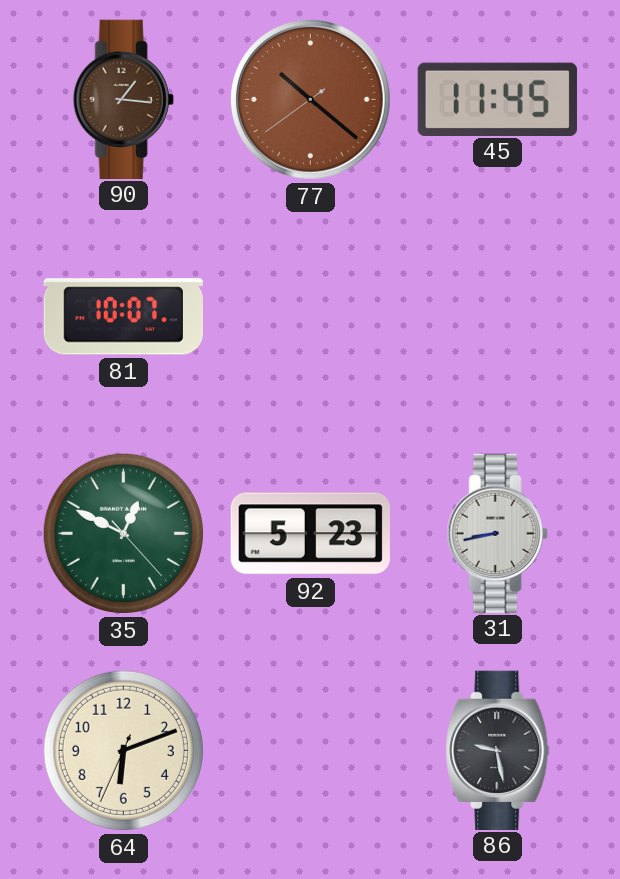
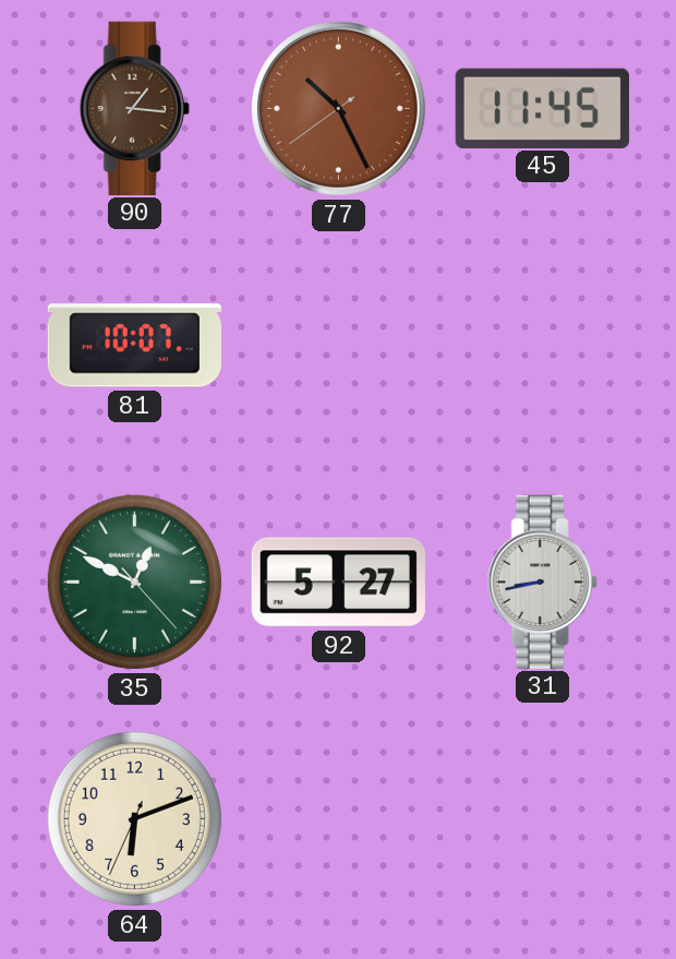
77: 10:21 -> 10:25 (338, 108)
92: 5:23 -> 5:27 (338, 583)
86: 9:28 -> none (498, 750)
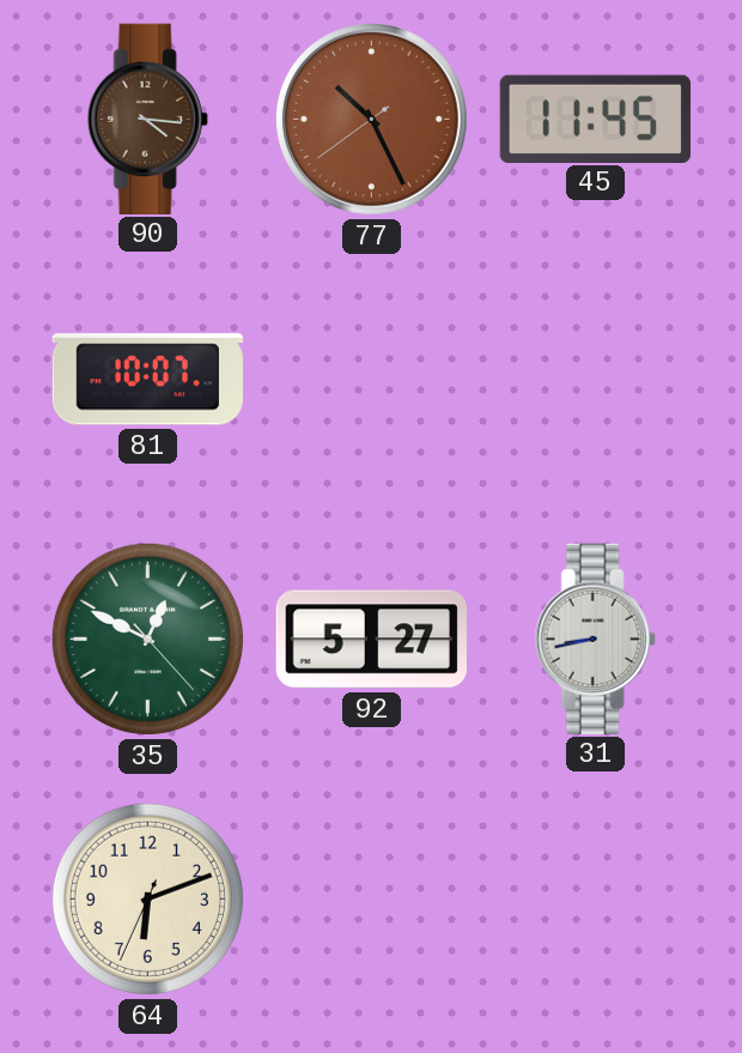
90: 1:16 -> 4:16 (147, 119)
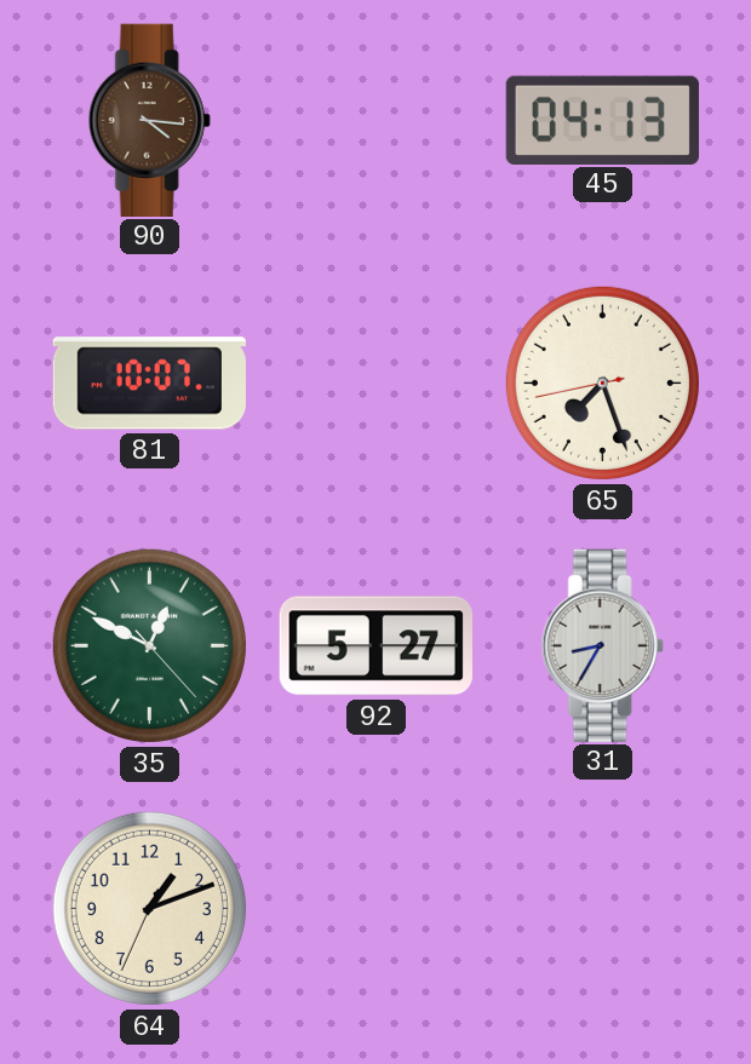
77: 10:25 -> none (371, 119)
45: 11:45 -> 04:13 (602, 120)
65: none -> 7:26 (602, 383)
31: 8:43 -> 8:35 (602, 645)
64: 6:11 -> 1:11 (149, 908)
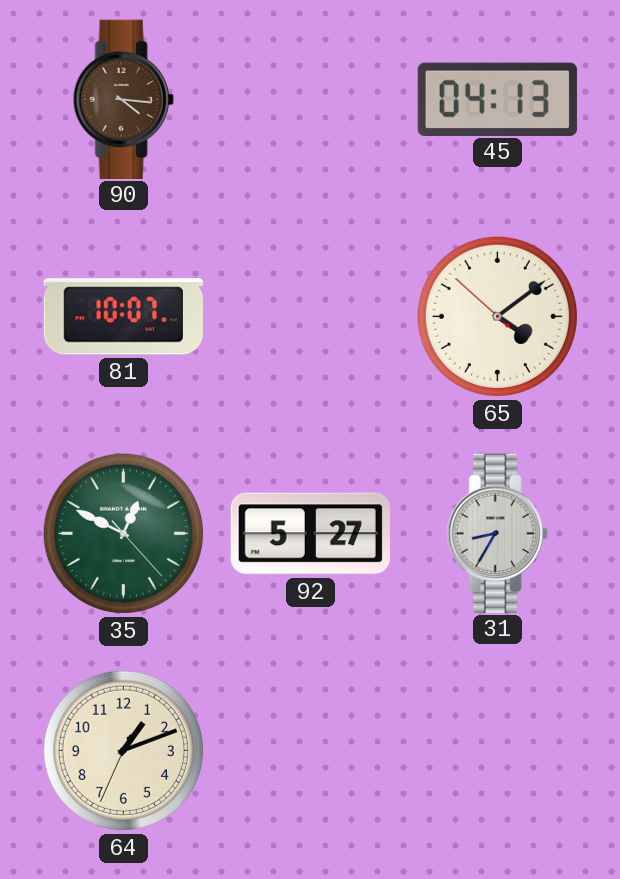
65: 7:26 -> 4:08 (497, 316)
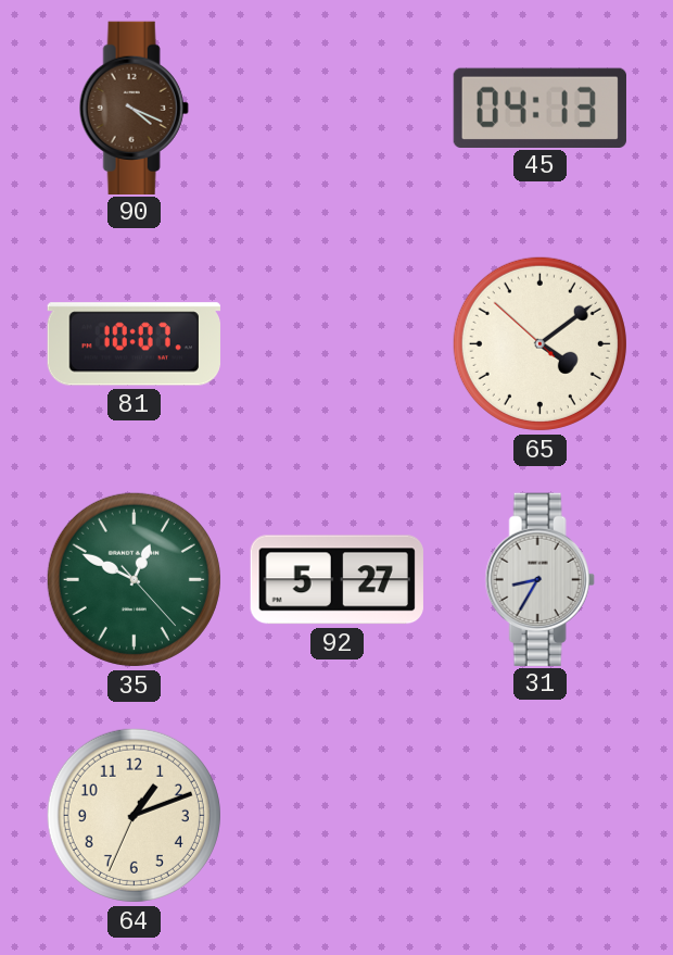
90: 4:16 -> 4:19 (134, 108)
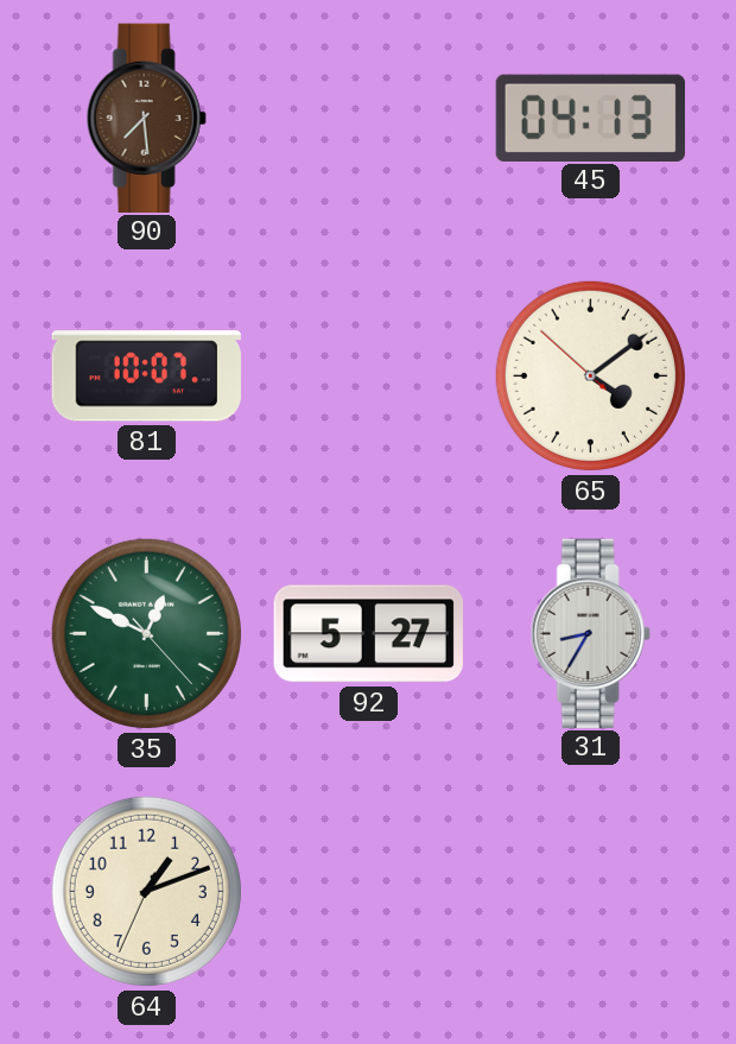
90: 4:19 -> 7:29 (146, 118)
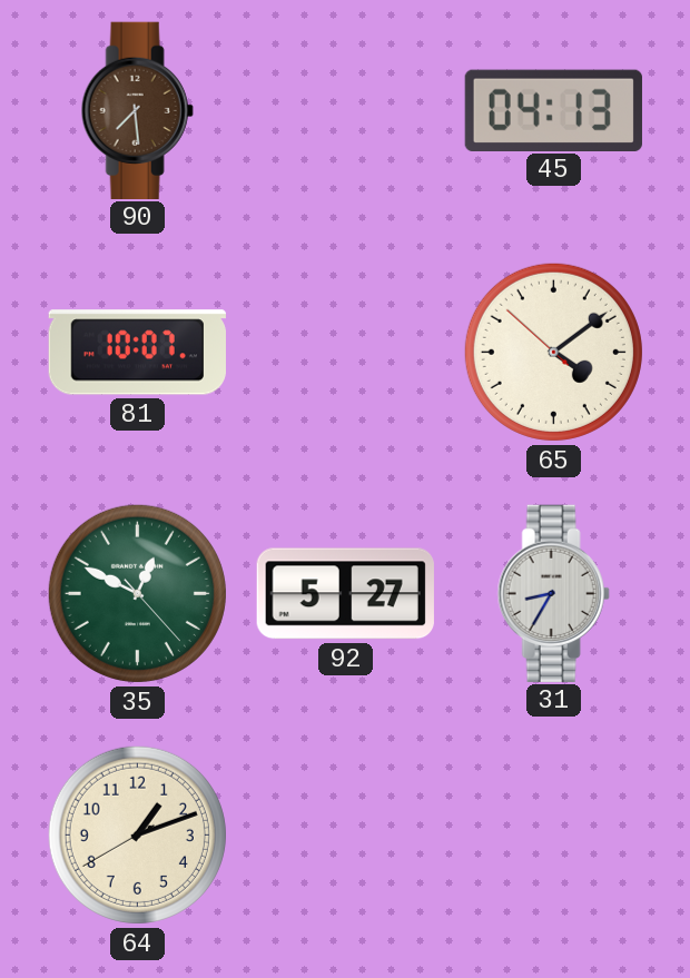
64: 1:11:34 -> 1:11:40 (137, 834)
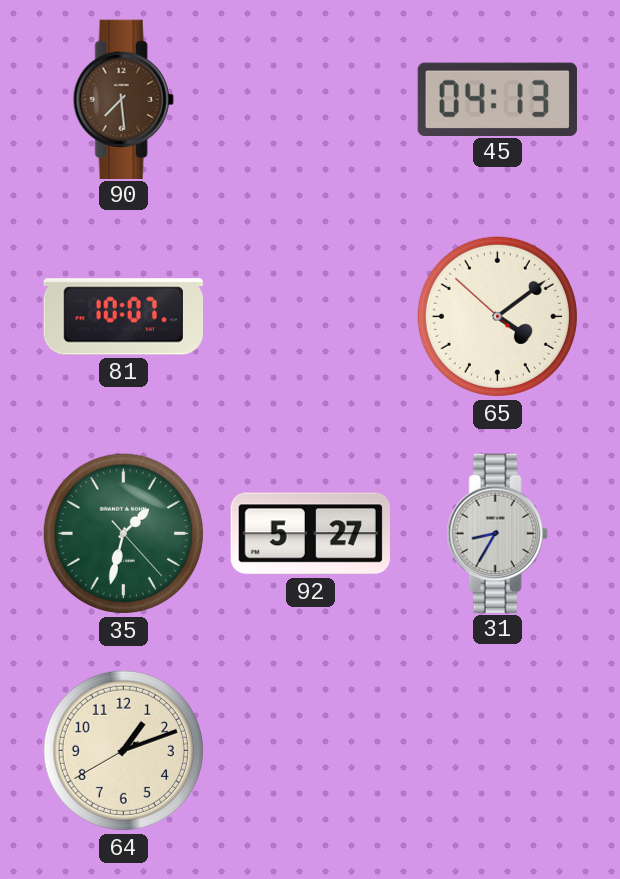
35: 12:49 -> 1:32 (123, 533)
